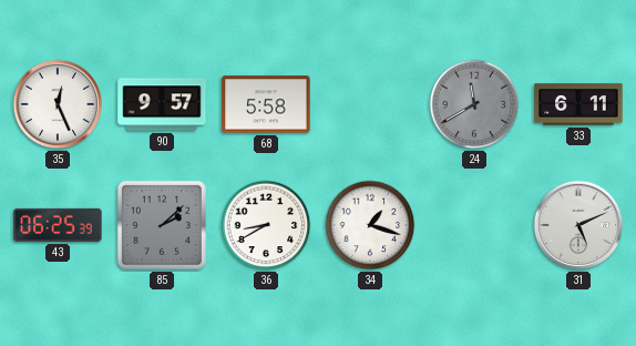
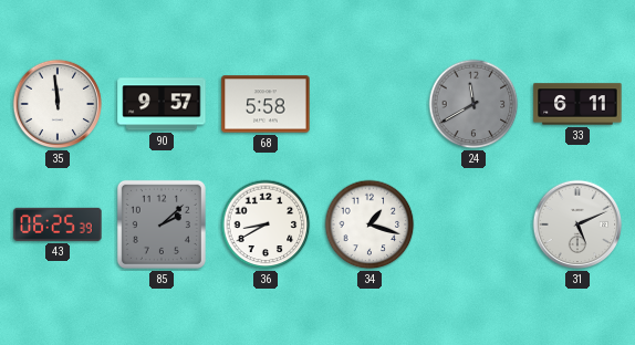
35: 12:26 -> 11:59 (58, 104)
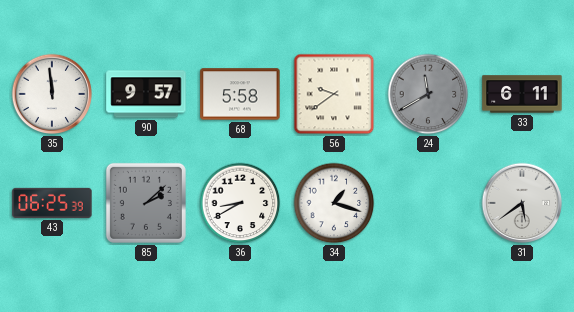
56: none -> 9:39 (334, 94)
31: 5:11 -> 5:39 (522, 203)
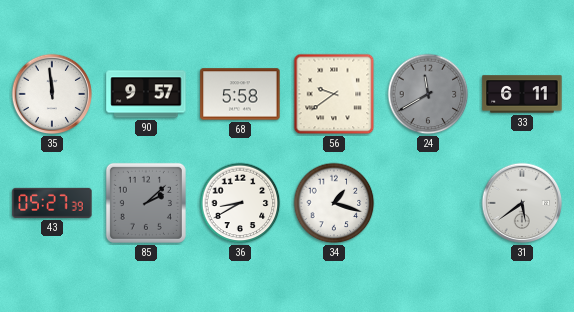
43: 06:25 -> 05:27 (52, 203)
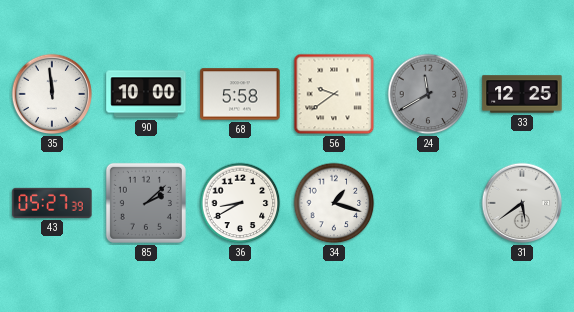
90: 9:57 -> 10:00 (146, 94)
33: 6:11 -> 12:25 (522, 94)
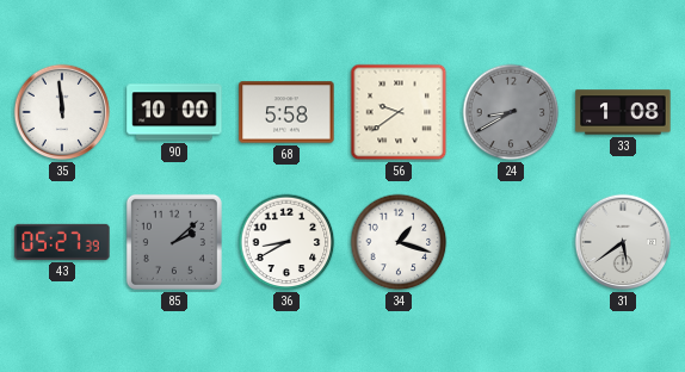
24: 11:40 -> 8:40 (511, 112)
33: 12:25 -> 1:08 (623, 112)
